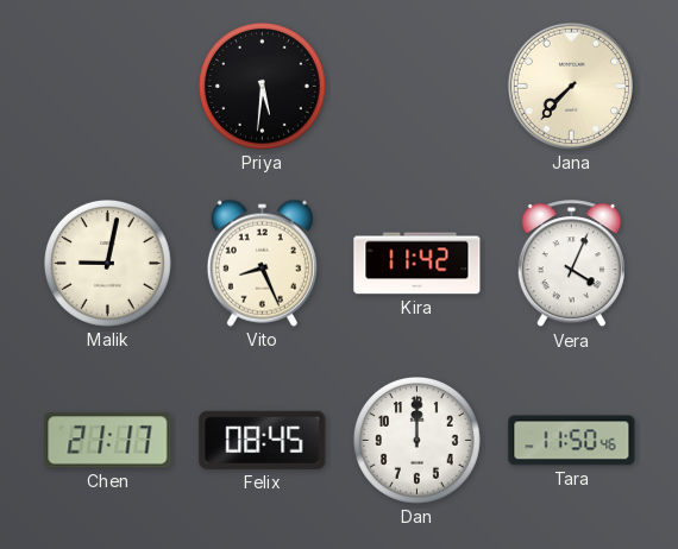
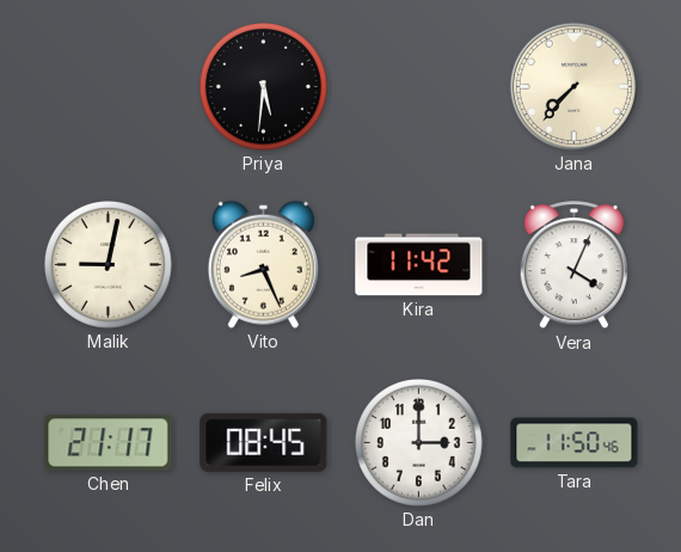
Dan: 12:00 -> 3:00 (419, 443)
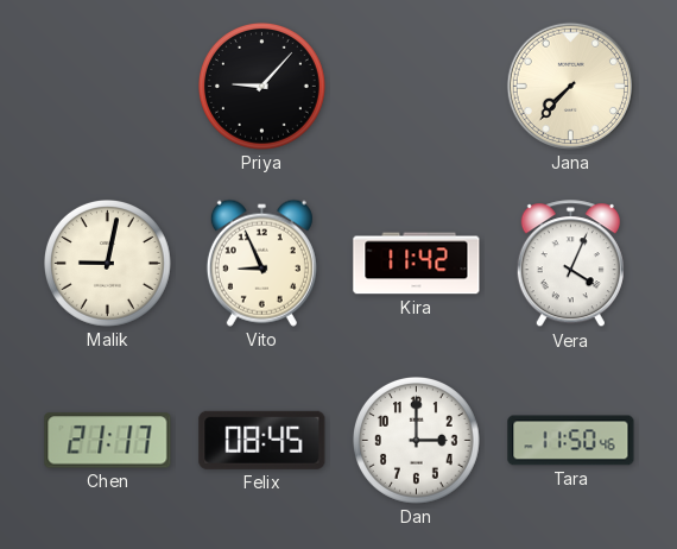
Priya: 5:31 -> 9:07 (262, 87)
Vito: 8:26 -> 8:56 (261, 263)
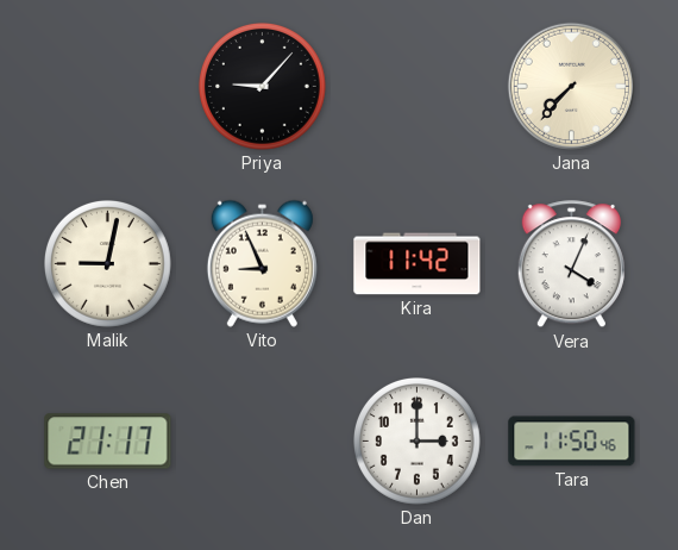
Felix: 08:45 -> none (262, 440)
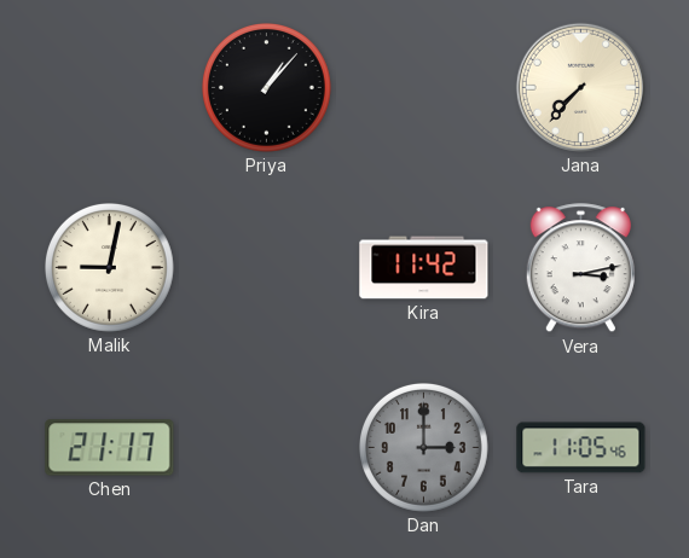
Priya: 9:07 -> 1:07 (267, 88)
Vito: 8:56 -> none (262, 263)
Vera: 4:04 -> 3:13 (580, 268)
Dan dial: white -> grey (424, 448)
Tara: 11:50 -> 11:05 (581, 448)
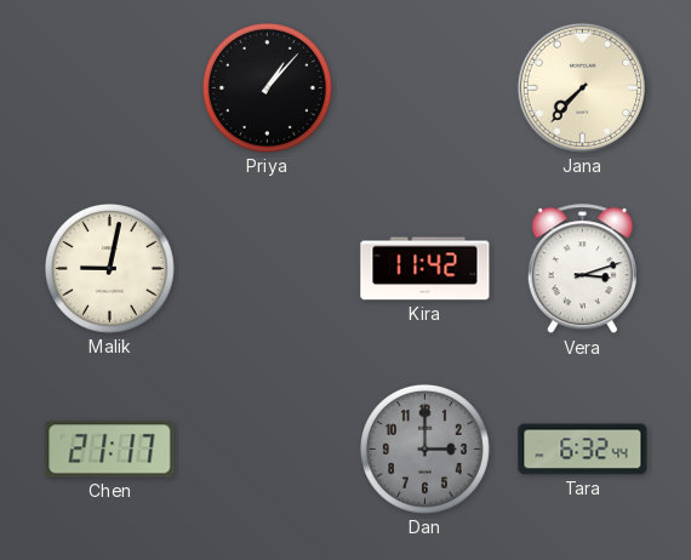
Vera: 3:13 -> 3:12 (582, 269)
Tara: 11:05 -> 6:32 (583, 450)
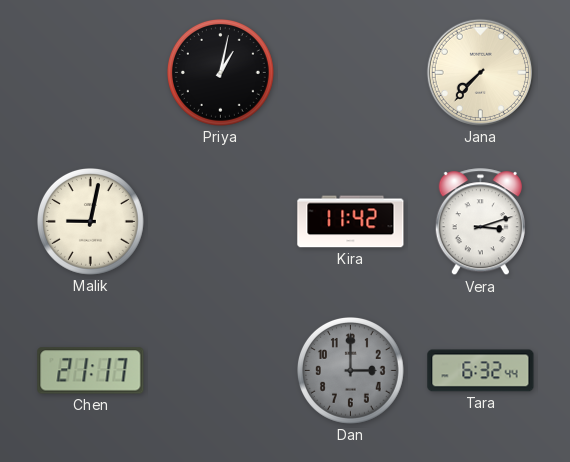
Priya: 1:07 -> 1:02 (221, 73)
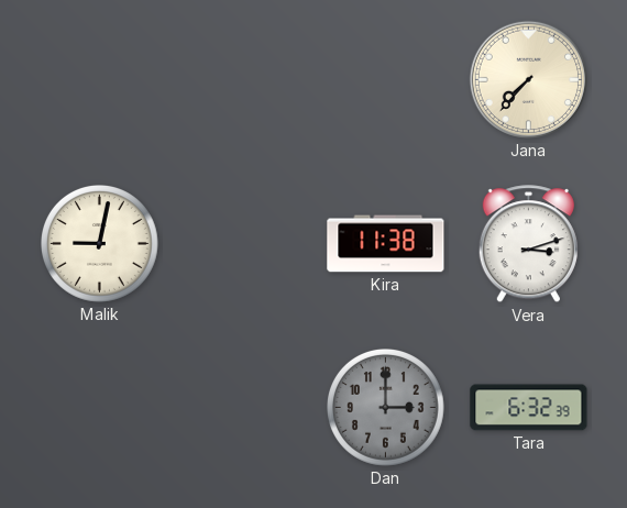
Priya: 1:02 -> none (221, 73)
Kira: 11:42 -> 11:38 (386, 244)
Chen: 21:17 -> none (91, 371)
Tara: 6:32:44 -> 6:32:39 (529, 408)
